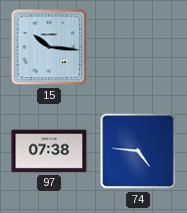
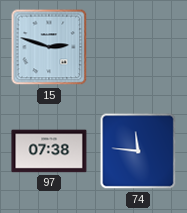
15: 10:16 -> 2:48 (49, 47)
74: 4:46 -> 11:46 (138, 151)
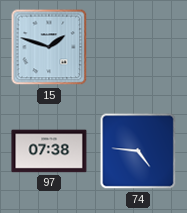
15: 2:48 -> 1:48 (49, 47)
74: 11:46 -> 4:46 (138, 151)
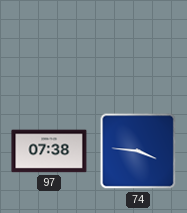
15: 1:48 -> none (49, 47)
74: 4:46 -> 3:46 (138, 151)
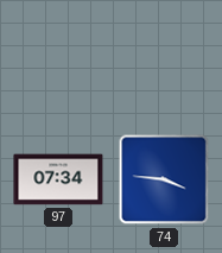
97: 07:38 -> 07:34 (58, 179)
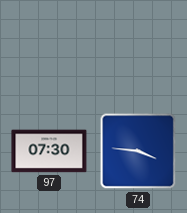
97: 07:34 -> 07:30 (49, 151)
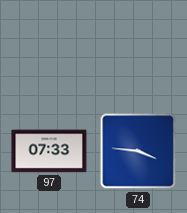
97: 07:30 -> 07:33 (49, 151)
